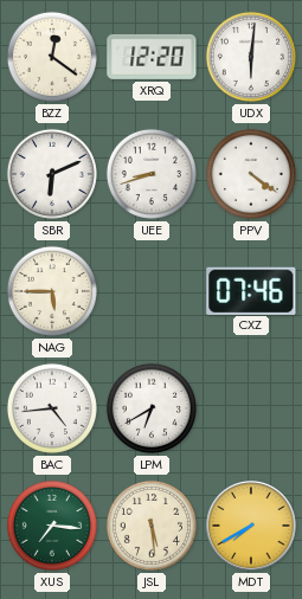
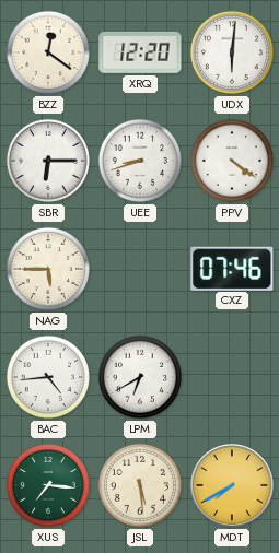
SBR: 6:11 -> 6:15 (48, 161)
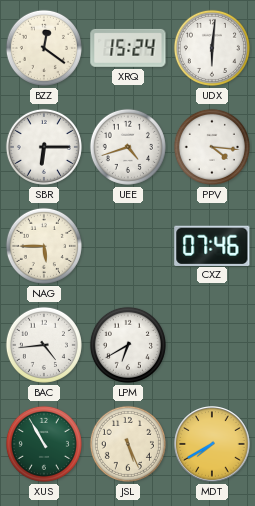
XRQ: 12:20 -> 15:24 (128, 48)
UEE: 8:42 -> 4:42 (128, 147)
PPV: 4:21 -> 4:16 (212, 147)
XUS: 7:16 -> 10:55 (44, 444)
JSL: 5:29 -> 5:26 (128, 444)
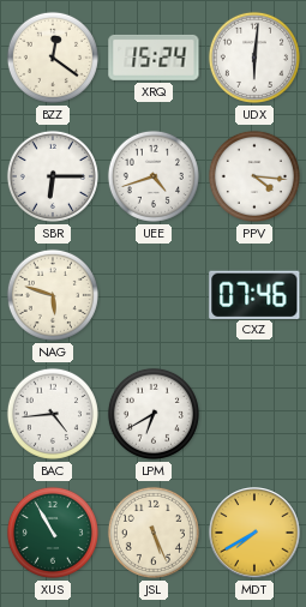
NAG: 5:45 -> 5:48 (53, 295)
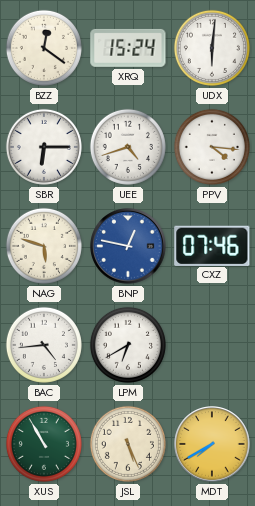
BNP: none -> 12:47 (128, 246)
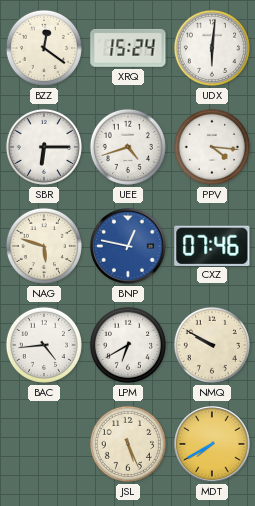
NMQ: none -> 9:50 (212, 345)
XUS: 10:55 -> none (44, 444)
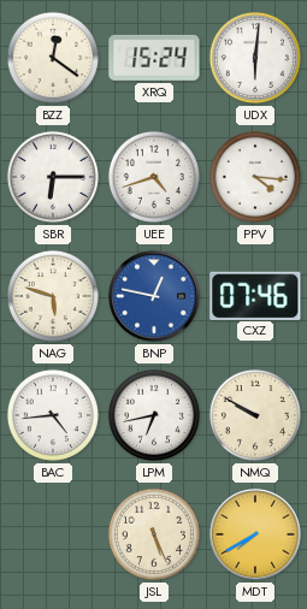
LPM: 6:40 -> 6:43 (154, 415)
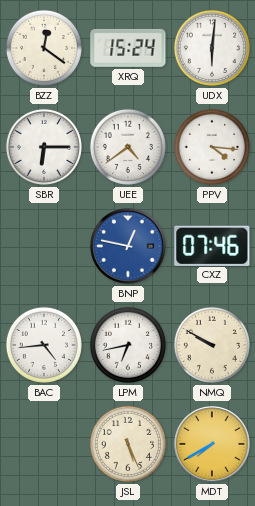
UEE: 4:42 -> 4:39 (128, 147)
NAG: 5:48 -> none (53, 296)
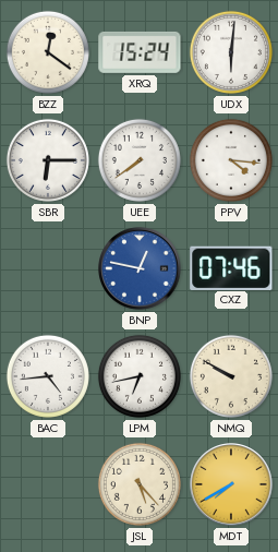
UEE: 4:39 -> 7:39 (140, 160)
JSL: 5:26 -> 5:23 (140, 484)
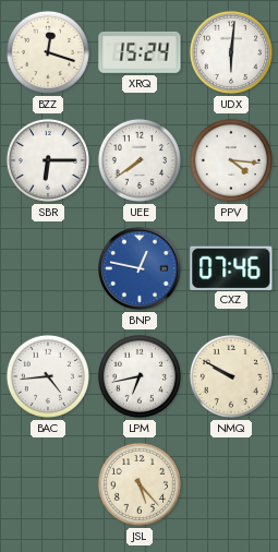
BZZ: 12:21 -> 12:18 (48, 52)
MDT: 7:40 -> none (231, 484)
